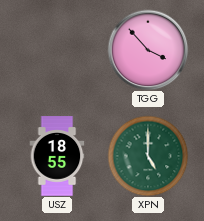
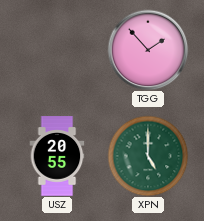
TGG: 3:53 -> 1:53 (148, 50)
USZ: 18:55 -> 20:55 (57, 156)
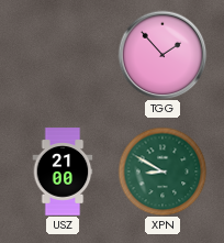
USZ: 20:55 -> 21:00 (63, 172)
XPN: 5:00 -> 8:50 (163, 172)
